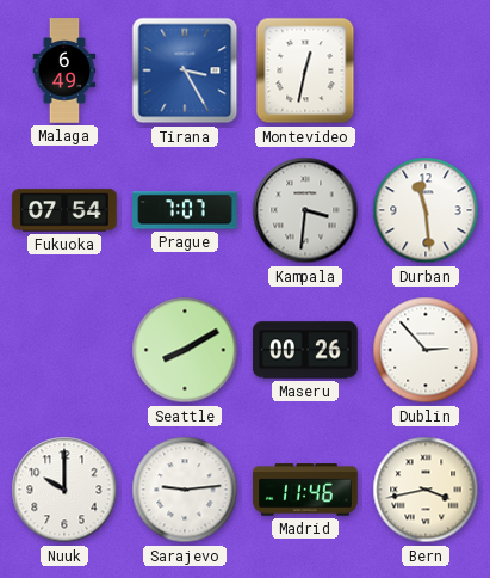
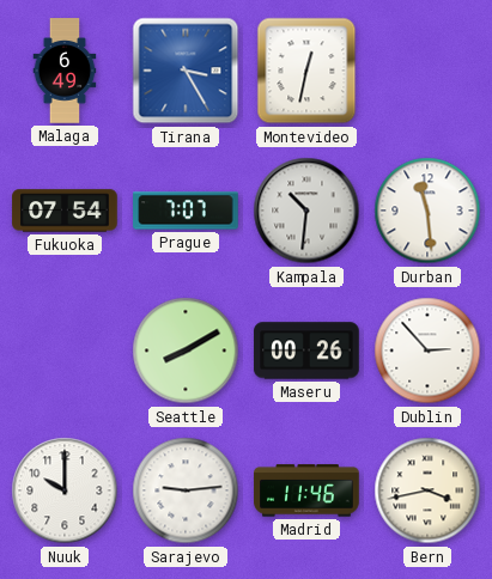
Kampala: 3:31 -> 10:31 (306, 211)
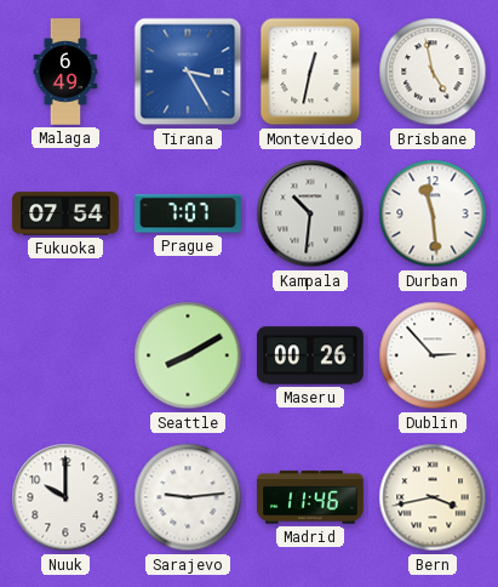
Brisbane: none -> 4:58 (433, 72)
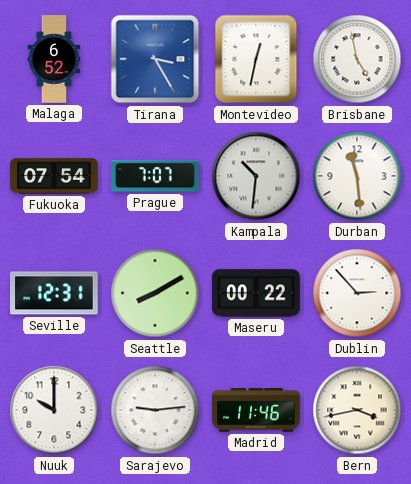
Malaga: 6:49 -> 6:52 (54, 59)
Seville: none -> 12:31 (54, 293)
Maseru: 00:26 -> 00:22 (256, 293)
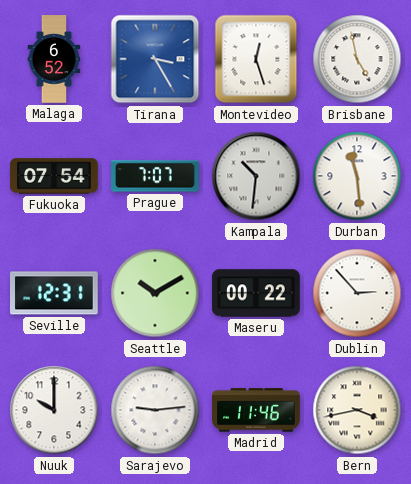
Montevideo: 12:32 -> 12:27 (256, 59)
Seattle: 8:10 -> 10:10 (155, 293)
